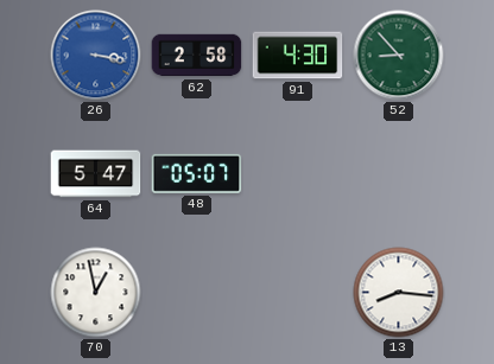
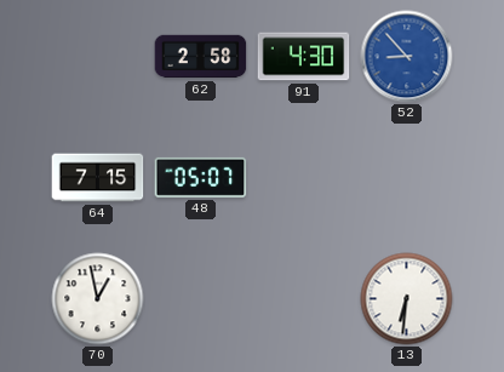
26: 3:17 -> none (96, 56)
52 dial: green -> blue (407, 57)
64: 5:47 -> 7:15 (98, 178)
13: 8:16 -> 6:31 (407, 299)
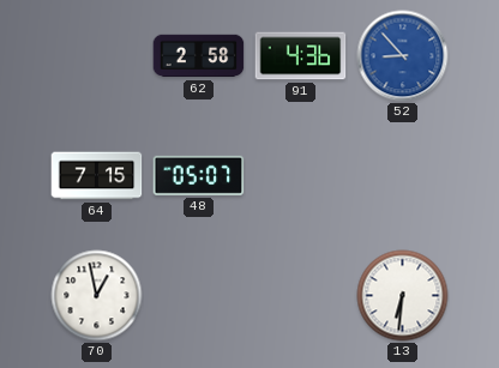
91: 4:30 -> 4:36 (301, 56)
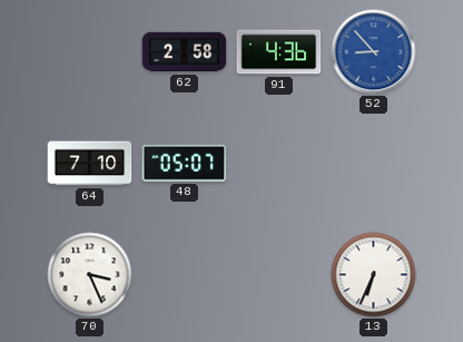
64: 7:15 -> 7:10 (90, 164)
70: 12:58 -> 3:26 (90, 275)
13: 6:31 -> 6:34 (374, 275)
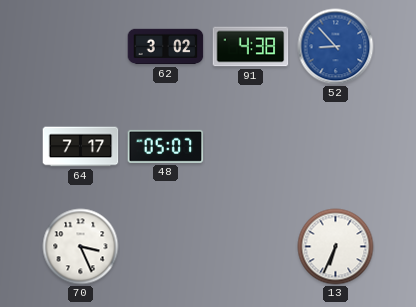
62: 2:58 -> 3:02 (166, 47)
91: 4:36 -> 4:38 (251, 47)
64: 7:10 -> 7:17 (81, 147)
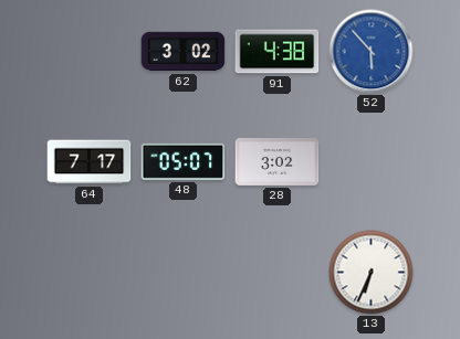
52: 8:53 -> 5:53 (372, 52)
28: none -> 3:02 (278, 161)
70: 3:26 -> none (81, 247)
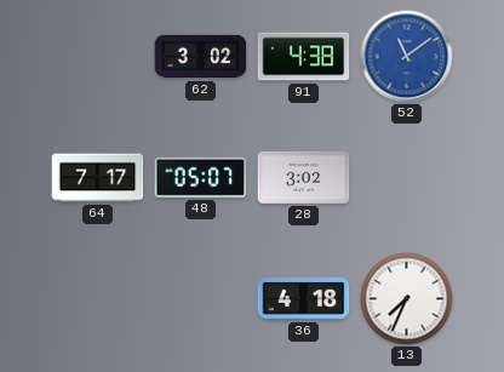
52: 5:53 -> 11:09 (407, 57)
36: none -> 4:18 (304, 299)
13: 6:34 -> 7:34 (407, 299)
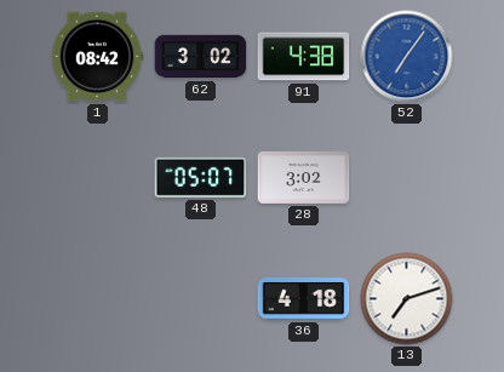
1: none -> 08:42 (97, 57)
52: 11:09 -> 7:06 (407, 57)
64: 7:17 -> none (98, 178)
13: 7:34 -> 7:12 (407, 299)
